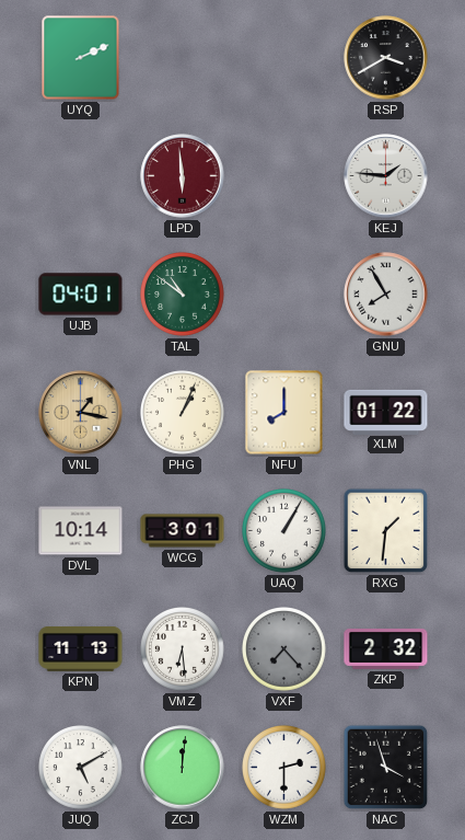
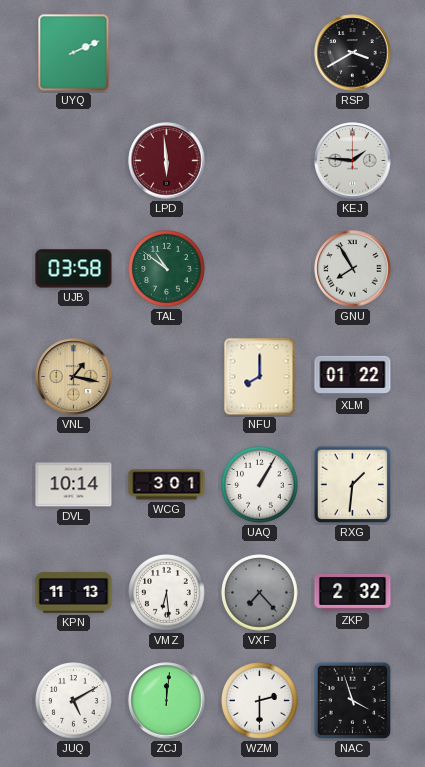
UJB: 04:01 -> 03:58 (74, 269)
PHG: 1:04 -> none (183, 413)
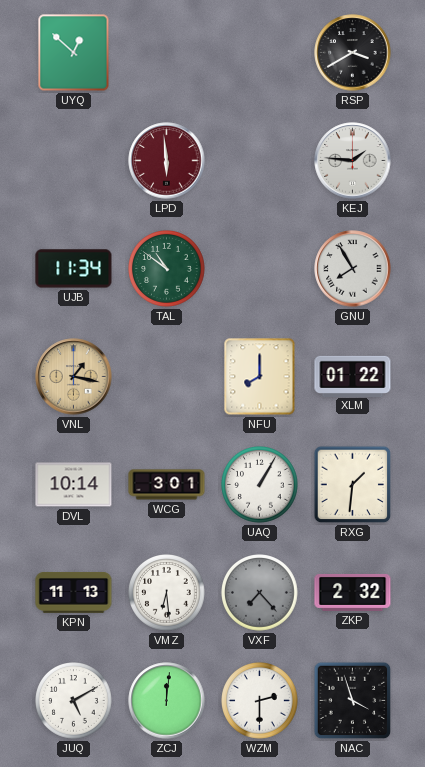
UYQ: 2:11 -> 12:52 (74, 53)
UJB: 03:58 -> 11:34 (74, 269)
